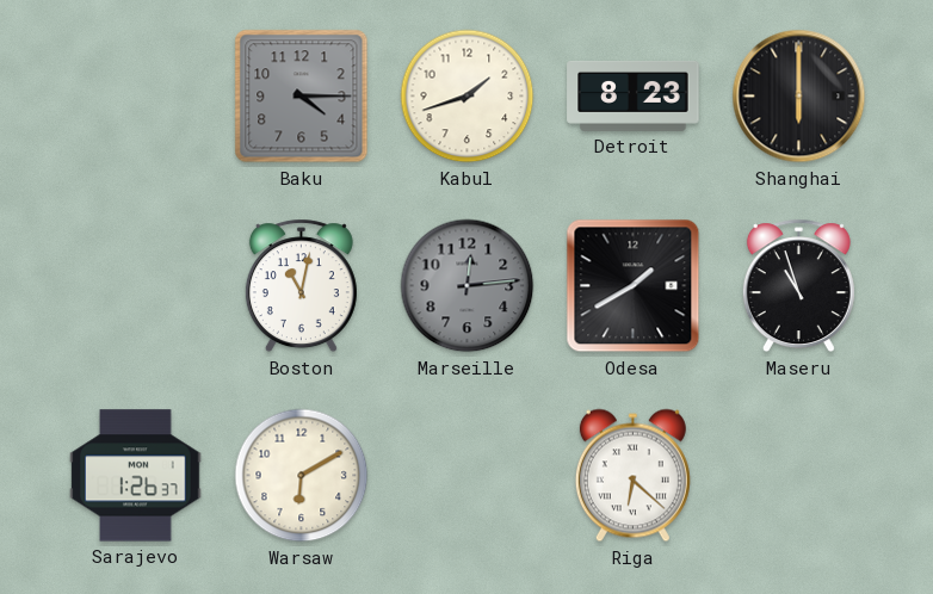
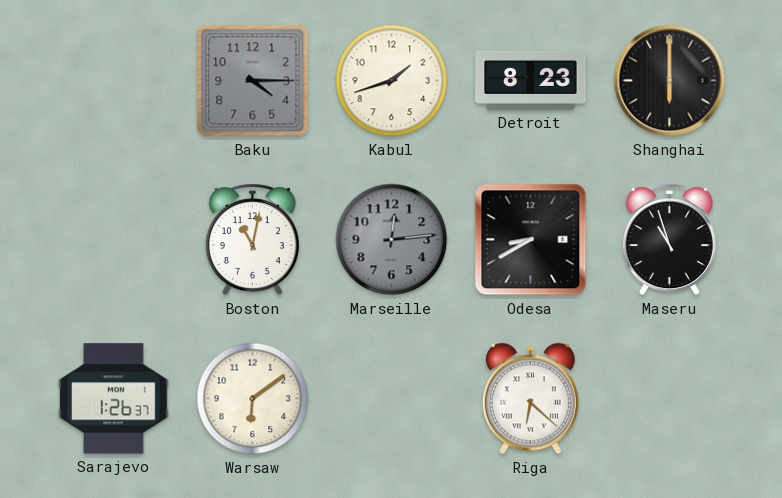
Odesa: 1:40 -> 8:40 (531, 240)
Warsaw: 6:10 -> 6:09 (253, 399)
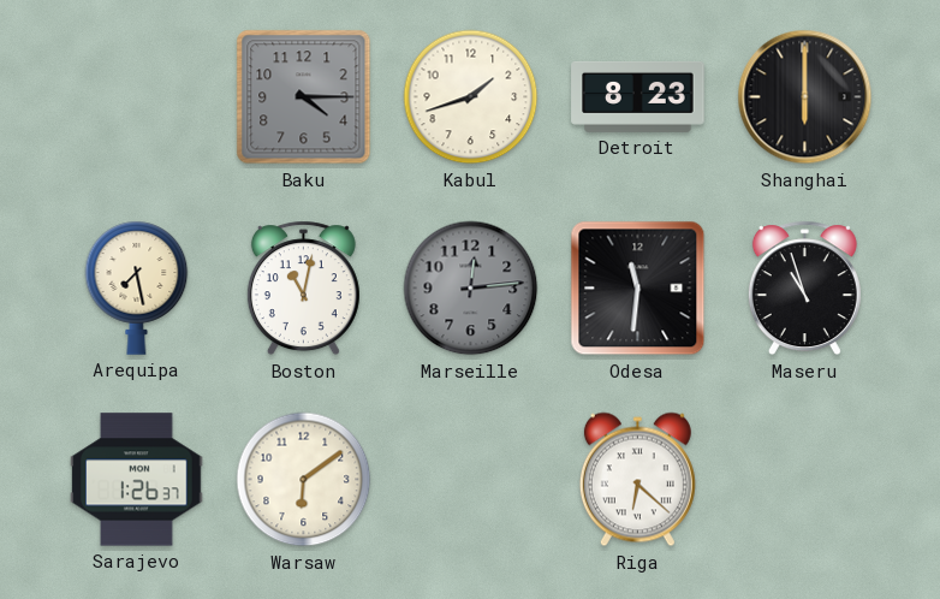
Arequipa: none -> 7:28 (137, 287)
Odesa: 8:40 -> 11:31 (638, 289)
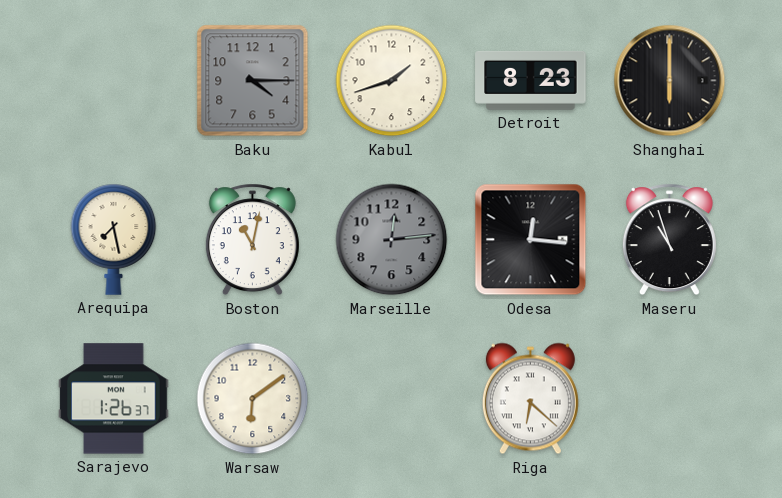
Odesa: 11:31 -> 12:16 (531, 240)
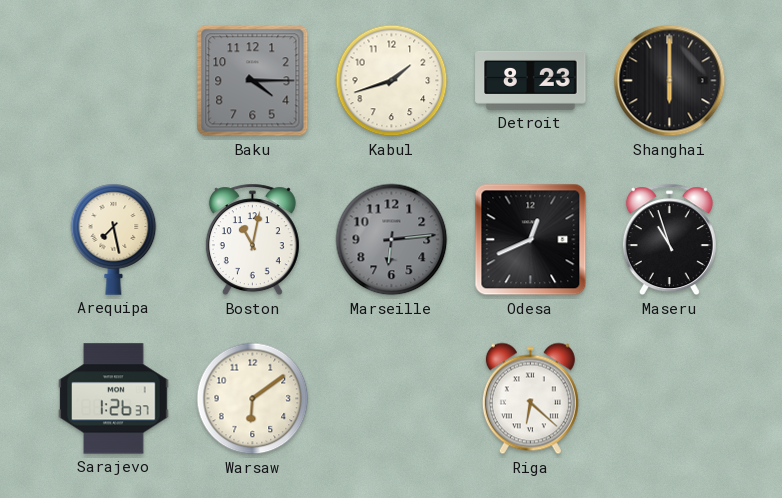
Marseille: 12:14 -> 6:14 (392, 240)
Odesa: 12:16 -> 12:41 (531, 240)
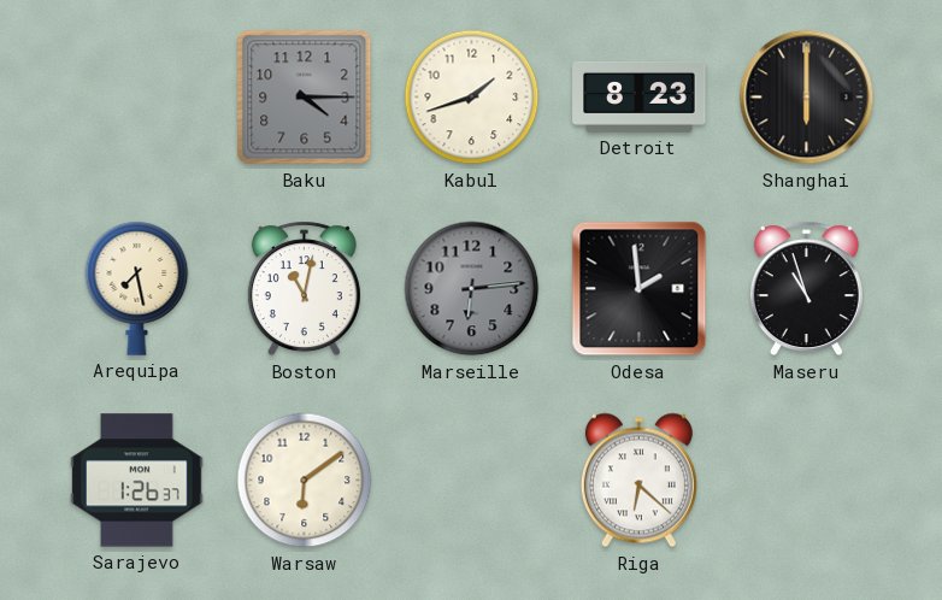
Odesa: 12:41 -> 1:59 (640, 289)
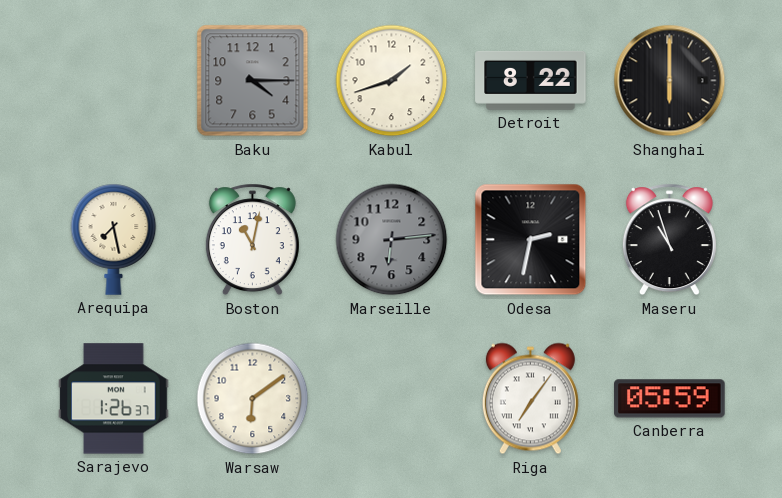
Detroit: 8:23 -> 8:22 (531, 80)
Odesa: 1:59 -> 2:32 (531, 240)
Riga: 6:22 -> 7:06 (530, 399)
Canberra: none -> 05:59 (670, 399)
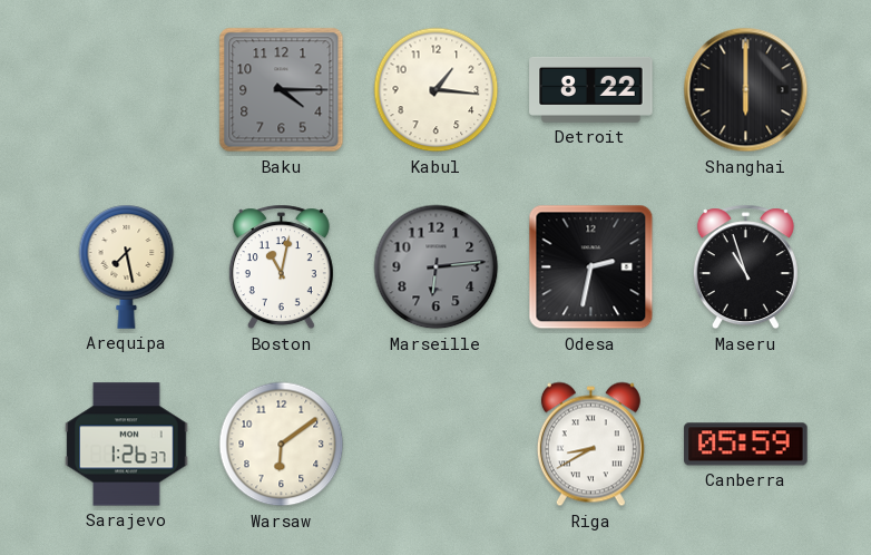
Kabul: 1:42 -> 1:16 (437, 90)
Riga: 7:06 -> 8:40 (590, 445)
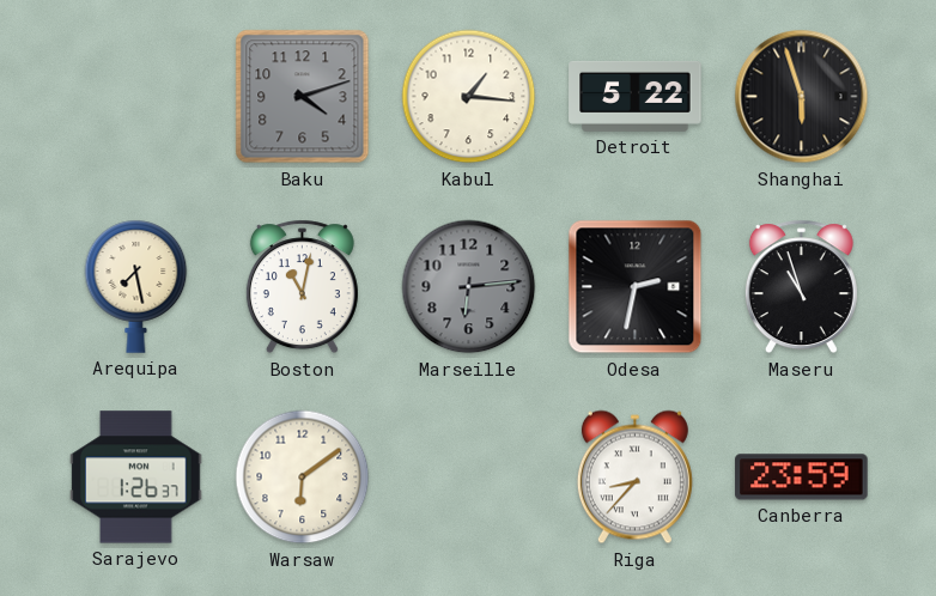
Baku: 4:15 -> 4:12 (303, 97)
Detroit: 8:22 -> 5:22 (636, 96)
Shanghai: 6:00 -> 5:57 (802, 97)
Riga: 8:40 -> 8:37 (634, 478)
Canberra: 05:59 -> 23:59 (802, 478)
